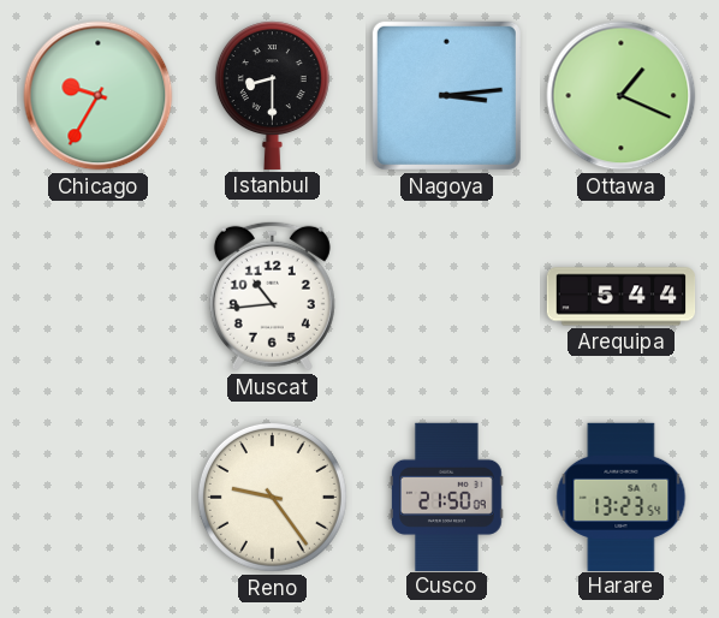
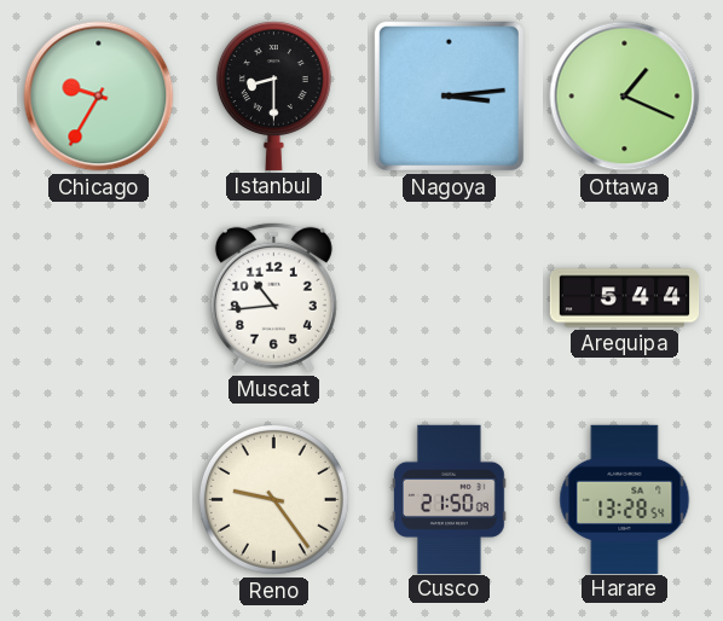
Harare: 13:23 -> 13:28 (625, 499)
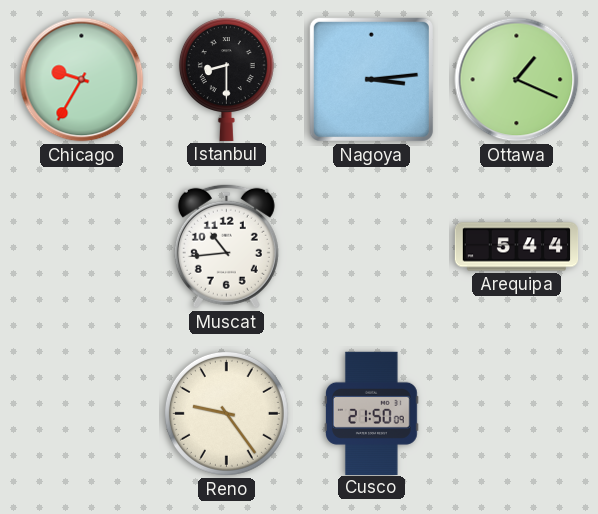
Harare: 13:28 -> none (625, 499)
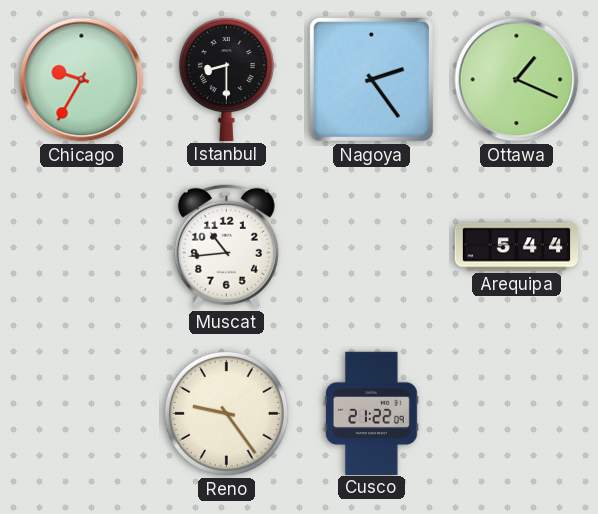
Nagoya: 3:14 -> 2:24 (371, 79)
Cusco: 21:50 -> 21:22 (372, 413)
